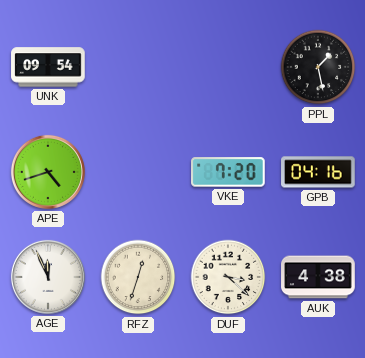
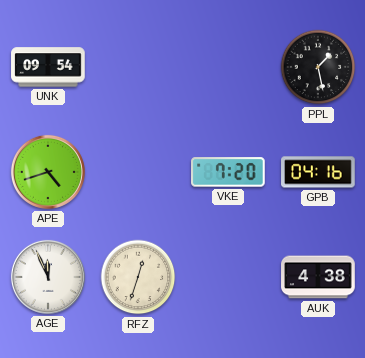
DUF: 3:22 -> none (228, 277)
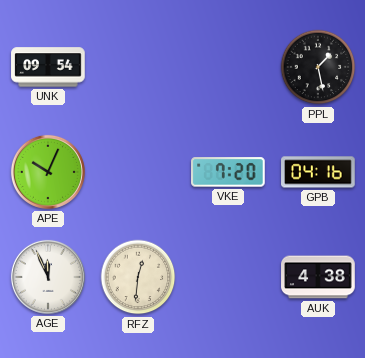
APE: 4:42 -> 10:04 (48, 172)
RFZ: 12:33 -> 12:31 (138, 277)
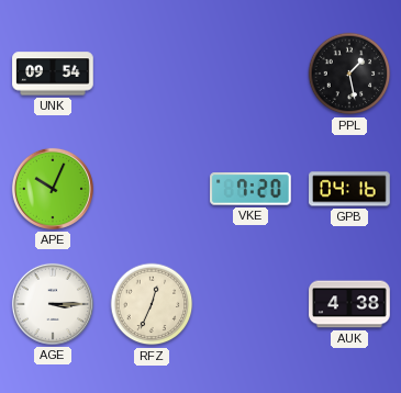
AGE: 11:56 -> 3:15 (53, 304)
RFZ: 12:31 -> 12:34 (152, 304)
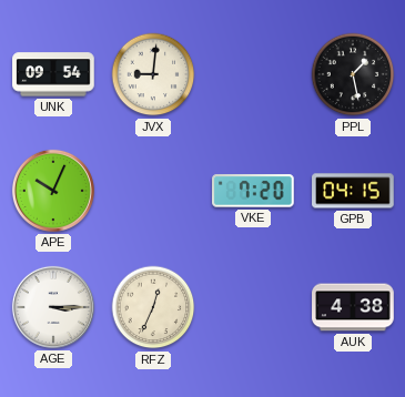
JVX: none -> 9:01 (153, 74)
GPB: 04:16 -> 04:15 (353, 191)
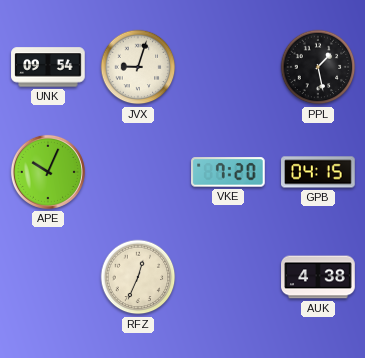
JVX: 9:01 -> 9:03 (138, 67)
AGE: 3:15 -> none (53, 307)
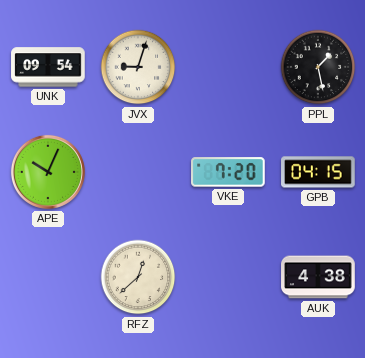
RFZ: 12:34 -> 12:38 (138, 277)
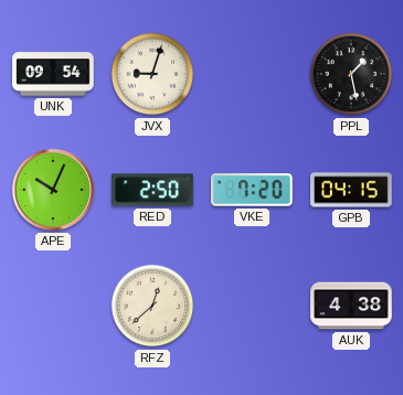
RED: none -> 2:50 (152, 190)
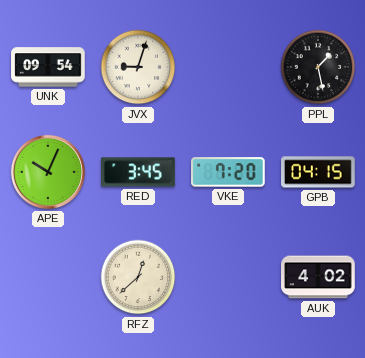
RED: 2:50 -> 3:45 (138, 172)
AUK: 4:38 -> 4:02 (318, 277)
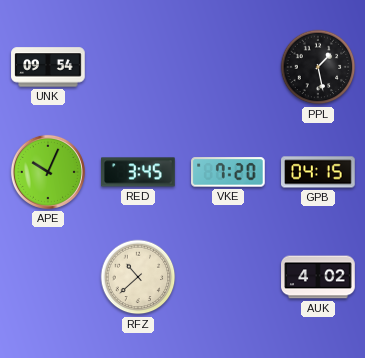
JVX: 9:03 -> none (138, 67)
RFZ: 12:38 -> 10:38 (138, 277)
